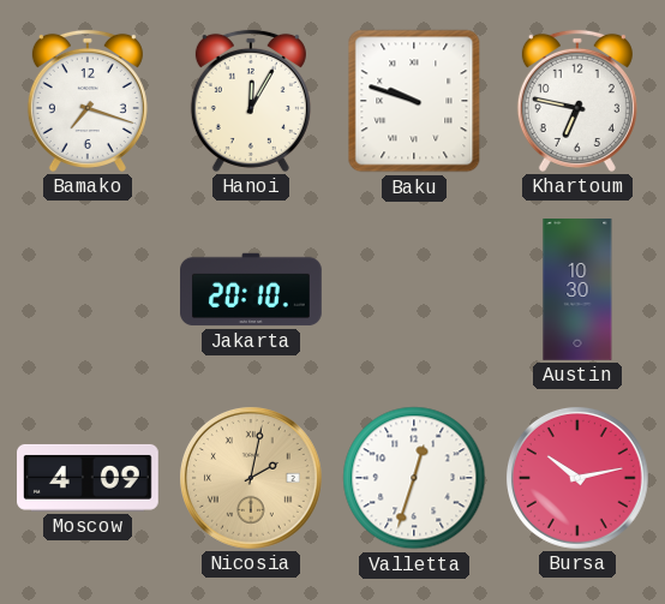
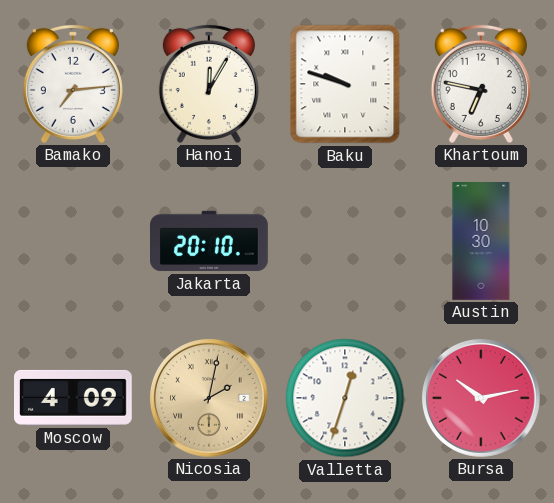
Bamako: 7:18 -> 7:14 (73, 84)
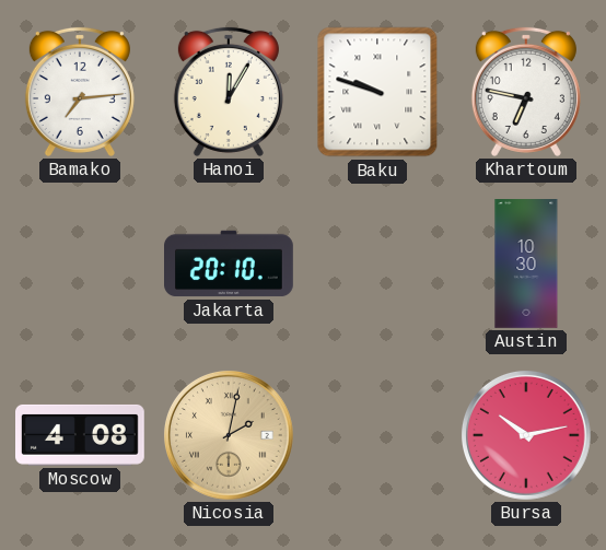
Moscow: 4:09 -> 4:08 (81, 435)
Valletta: 12:33 -> none (345, 398)
